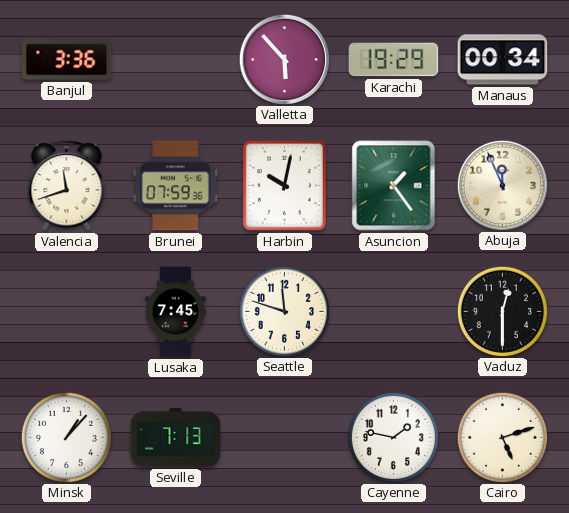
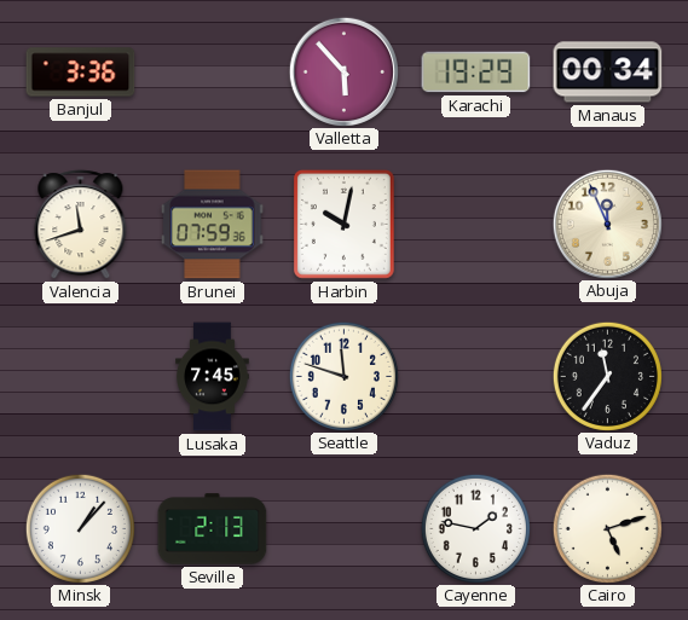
Asuncion: 1:24 -> none (394, 186)
Vaduz: 12:30 -> 11:36 (607, 376)
Seville: 7:13 -> 2:13 (213, 529)
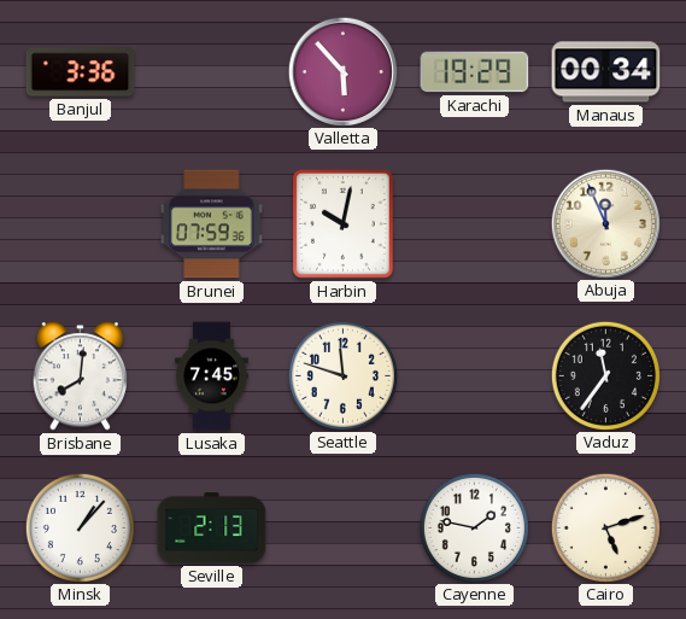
Valencia: 11:42 -> none (81, 225)
Brisbane: none -> 8:01 (80, 376)
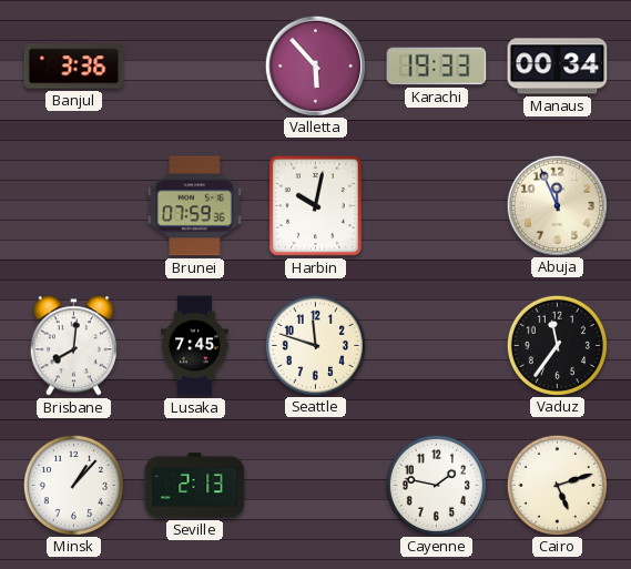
Karachi: 19:29 -> 19:33 (437, 67)
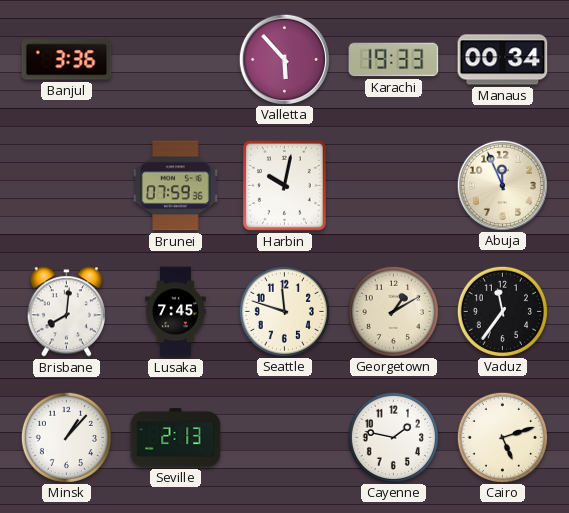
Georgetown: none -> 1:10 (393, 311)
